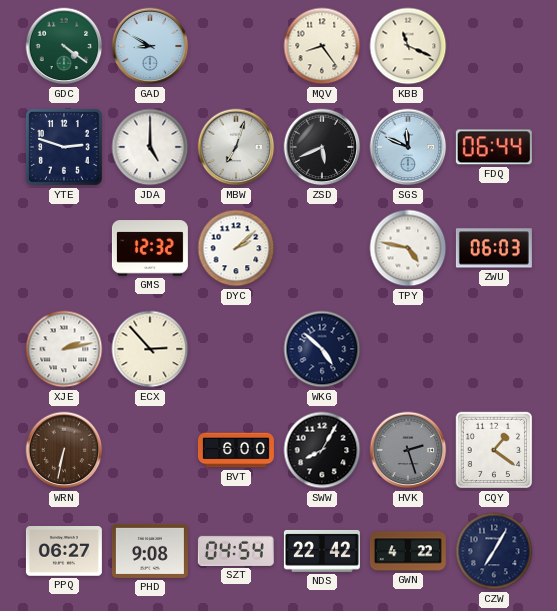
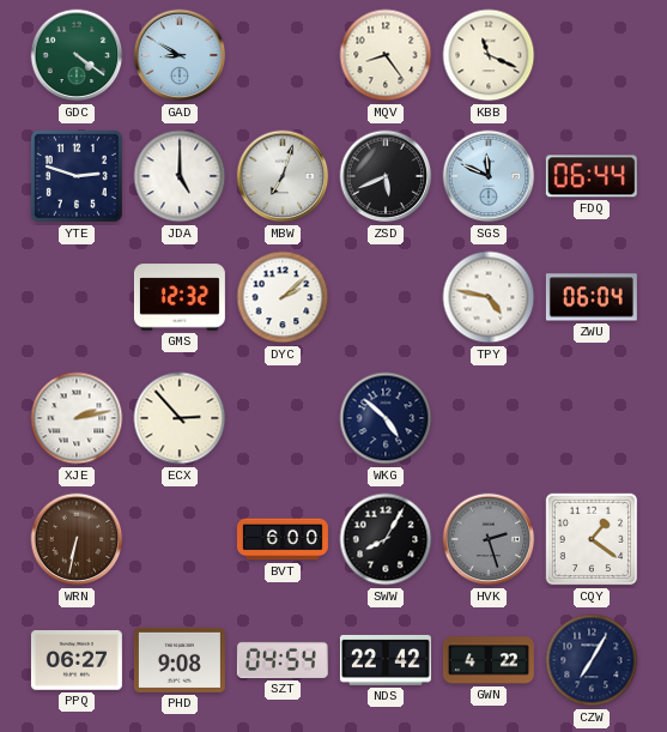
ZWU: 06:03 -> 06:04 (592, 297)
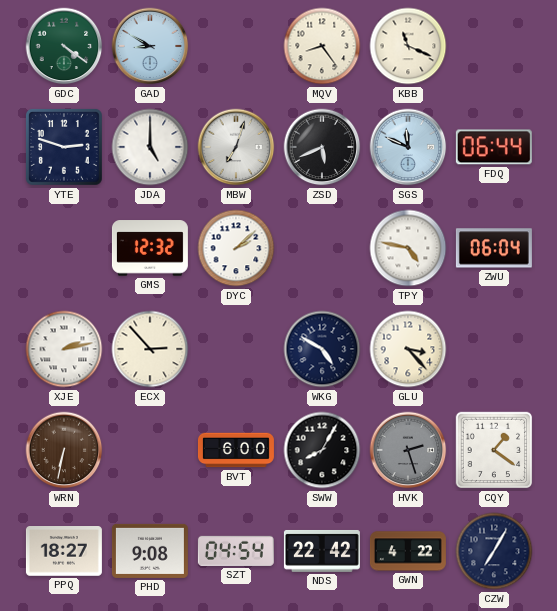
WKG: 4:52 -> 4:50 (322, 349)
GLU: none -> 3:23 (408, 349)
PPQ: 06:27 -> 18:27 (64, 552)
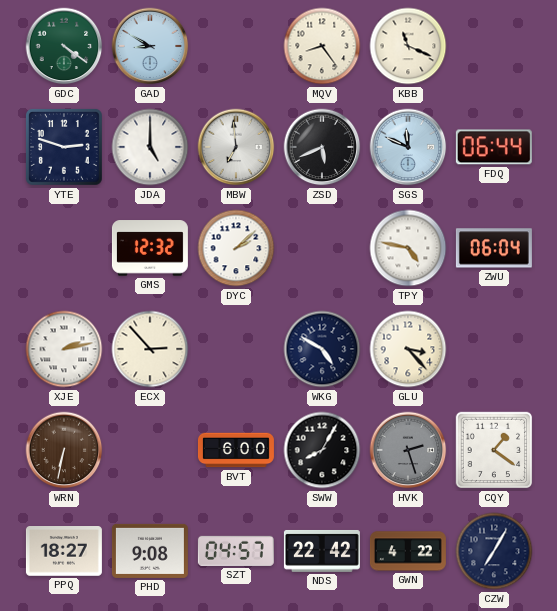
MBW: 7:03 -> 6:59 (236, 147)
SZT: 04:54 -> 04:57 (236, 551)
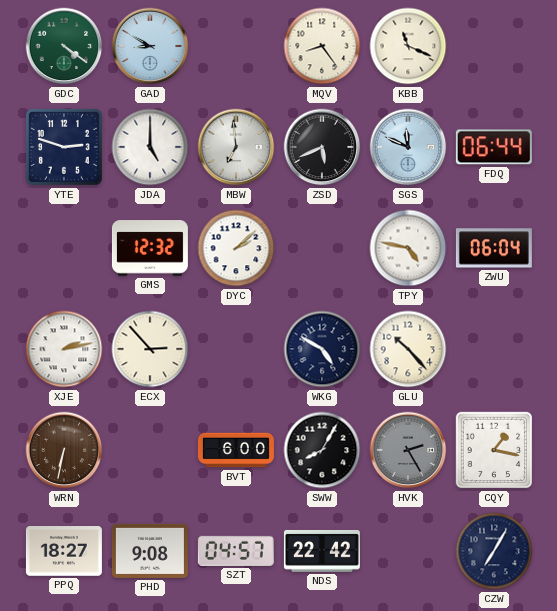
GLU: 3:23 -> 10:23 (408, 349)
HVK: 2:27 -> 2:25 (408, 450)
CQY: 1:21 -> 1:17 (494, 450)
GWN: 4:22 -> none (408, 551)
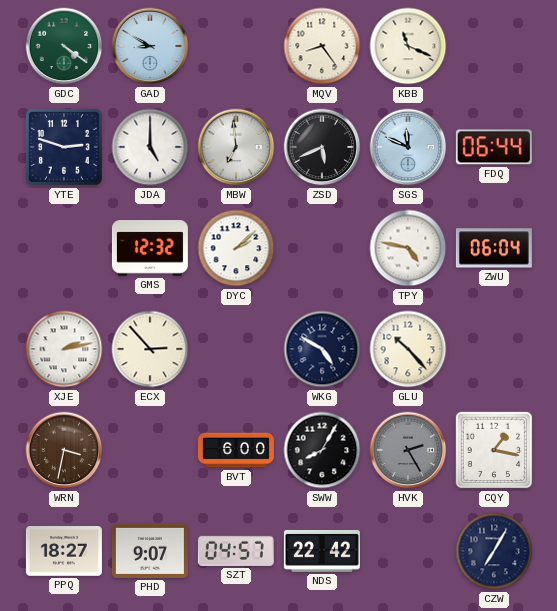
WRN: 6:32 -> 3:32 (64, 450)
PHD: 9:08 -> 9:07 (150, 551)
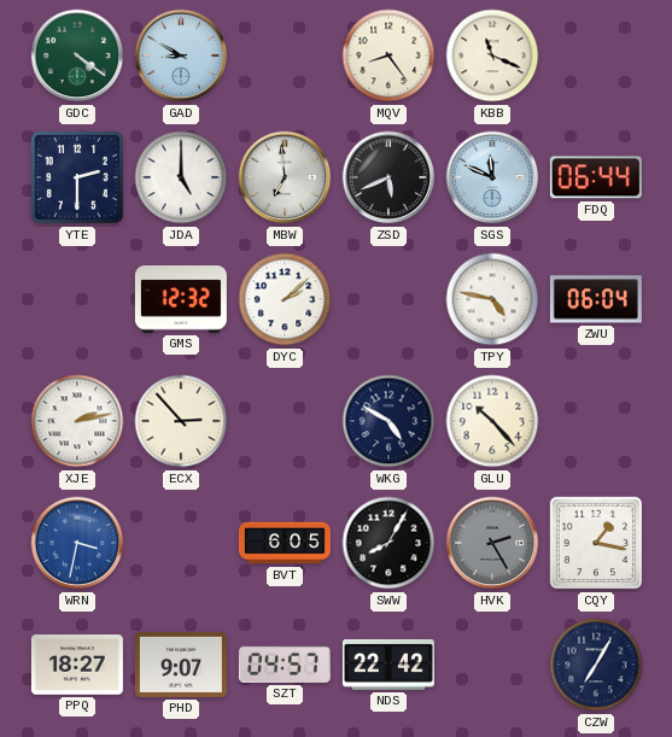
YTE: 2:48 -> 2:30 (77, 177)
WRN dial: brown -> blue (77, 543)
BVT: 6:00 -> 6:05 (285, 543)
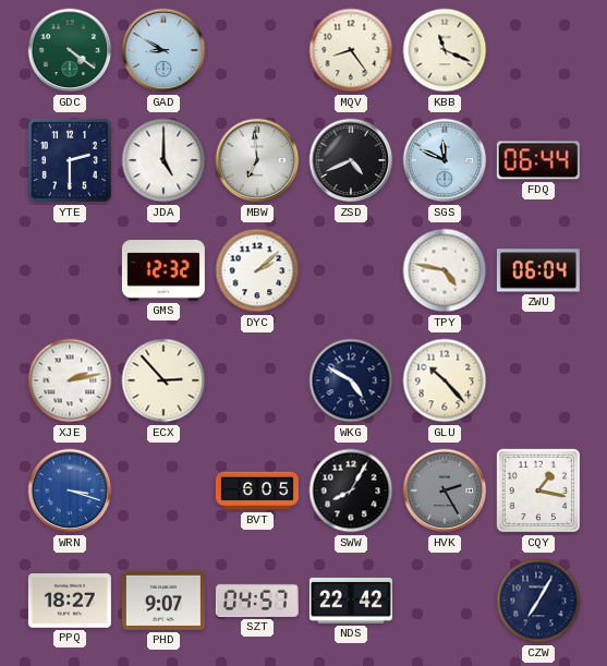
ZSD: 5:41 -> 4:41 (351, 160)
WRN: 3:32 -> 3:18 (70, 491)
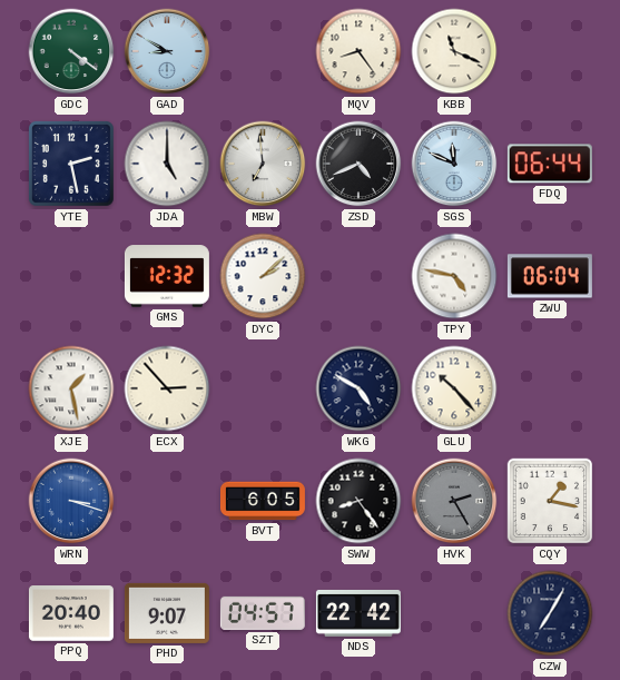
YTE: 2:30 -> 2:28 (71, 164)
XJE: 2:13 -> 1:28 (71, 388)
SWW: 8:05 -> 8:24 (358, 501)
PPQ: 18:27 -> 20:40 (71, 614)
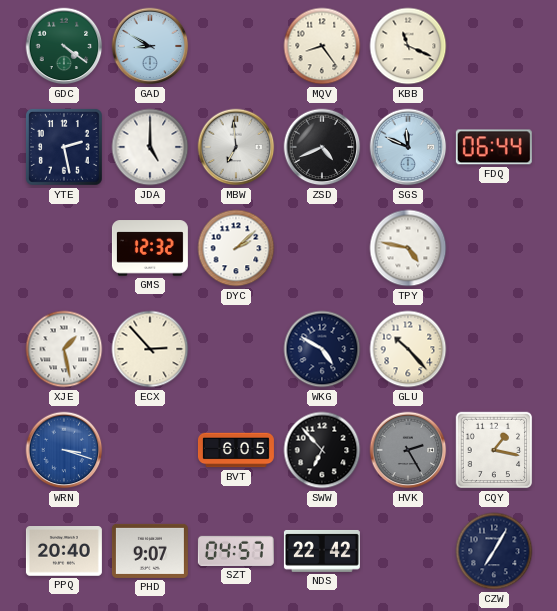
ZWU: 06:04 -> none (550, 276)
SWW: 8:24 -> 6:53 (322, 450)
